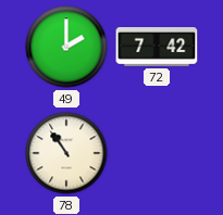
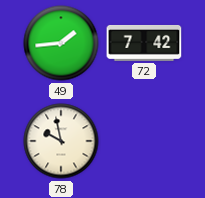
49: 2:00 -> 1:44 (61, 43)
78: 10:54 -> 9:58 (61, 141)
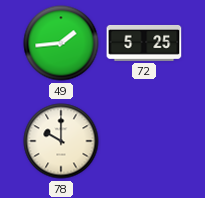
72: 7:42 -> 5:25 (144, 43)
78: 9:58 -> 10:00 (61, 141)
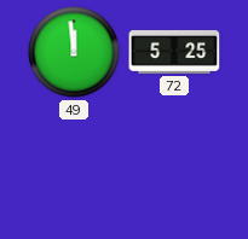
49: 1:44 -> 11:59 (74, 52)
78: 10:00 -> none (61, 141)
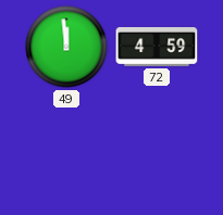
72: 5:25 -> 4:59 (157, 47)
